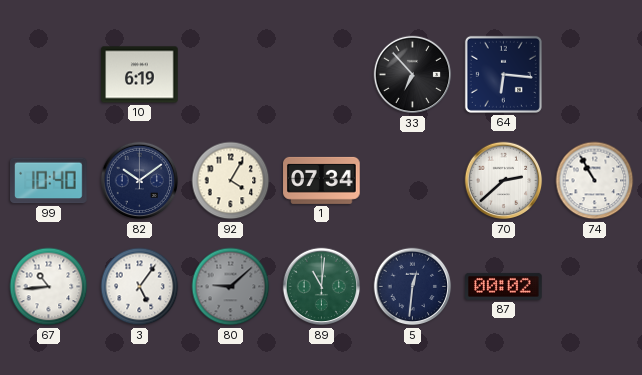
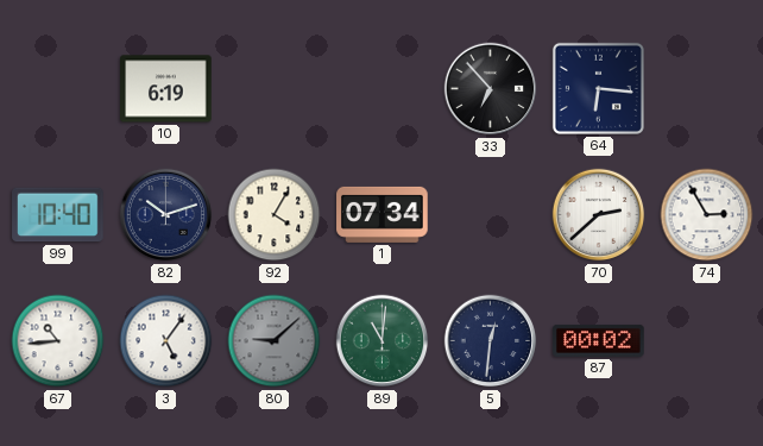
82: 10:09 -> 10:12 (166, 215)
74: 10:55 -> 2:55 (707, 215)
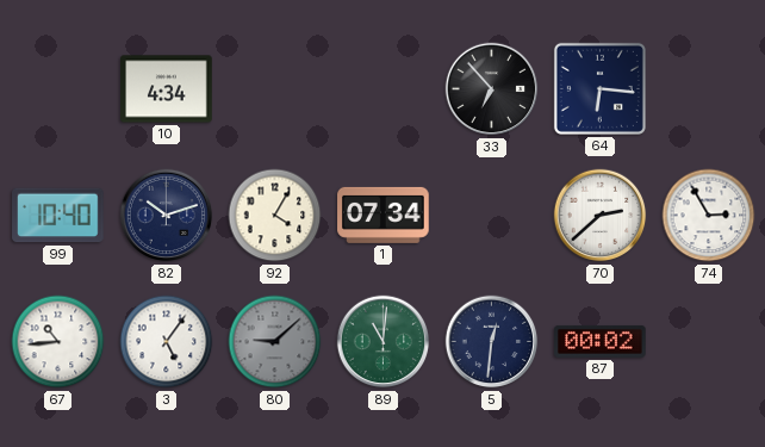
10: 6:19 -> 4:34 (167, 89)
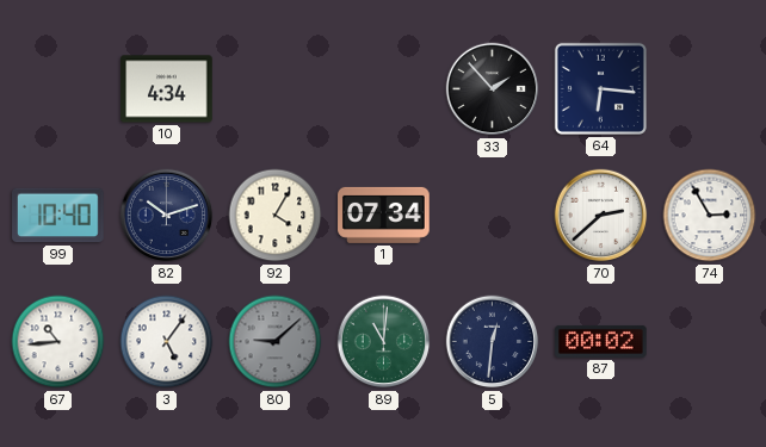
33: 6:53 -> 1:53 (493, 89)
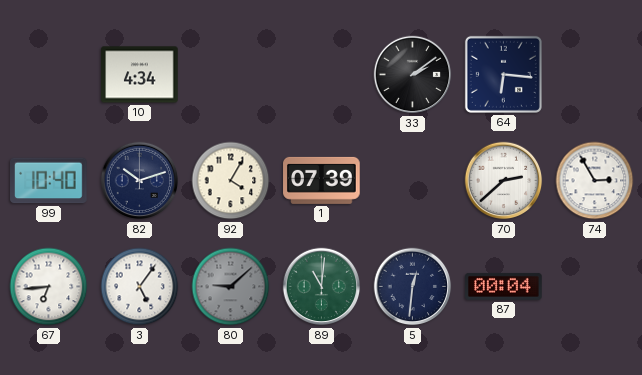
33: 1:53 -> 2:09 (413, 75)
1: 07:34 -> 07:39 (322, 180)
67: 10:44 -> 6:44 (49, 287)
87: 00:02 -> 00:04 (504, 286)
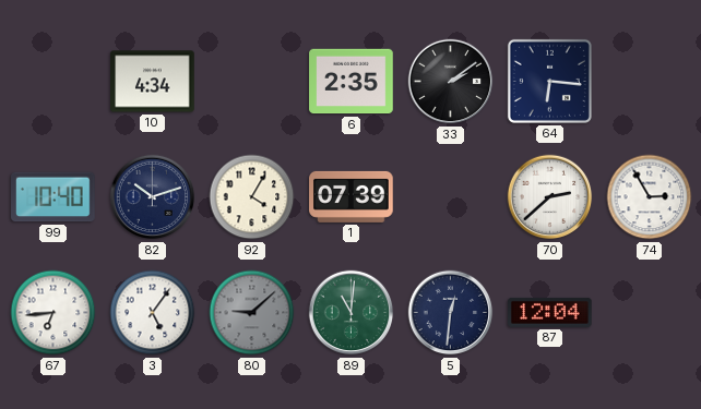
6: none -> 2:35 (352, 82)
87: 00:04 -> 12:04 (550, 312)
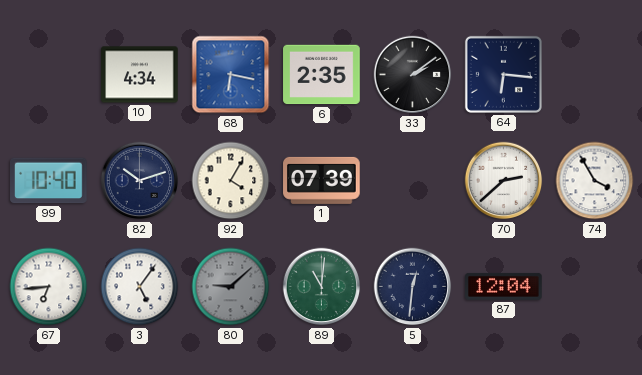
68: none -> 6:17 (231, 75)
74: 2:55 -> 3:55 (595, 181)
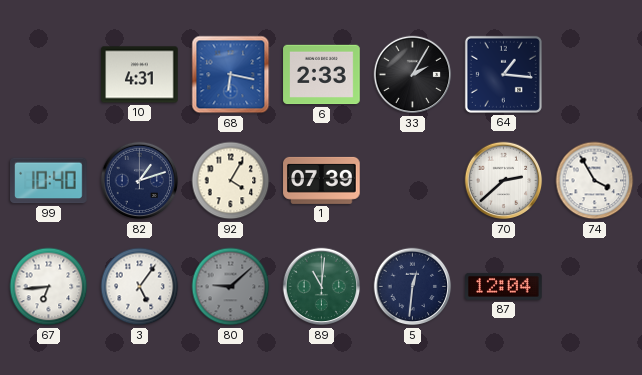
10: 4:34 -> 4:31 (140, 75)
6: 2:35 -> 2:33 (322, 75)
33: 2:09 -> 2:05 (413, 75)
64: 6:16 -> 1:16 (503, 74)
82: 10:12 -> 1:12 (140, 181)
